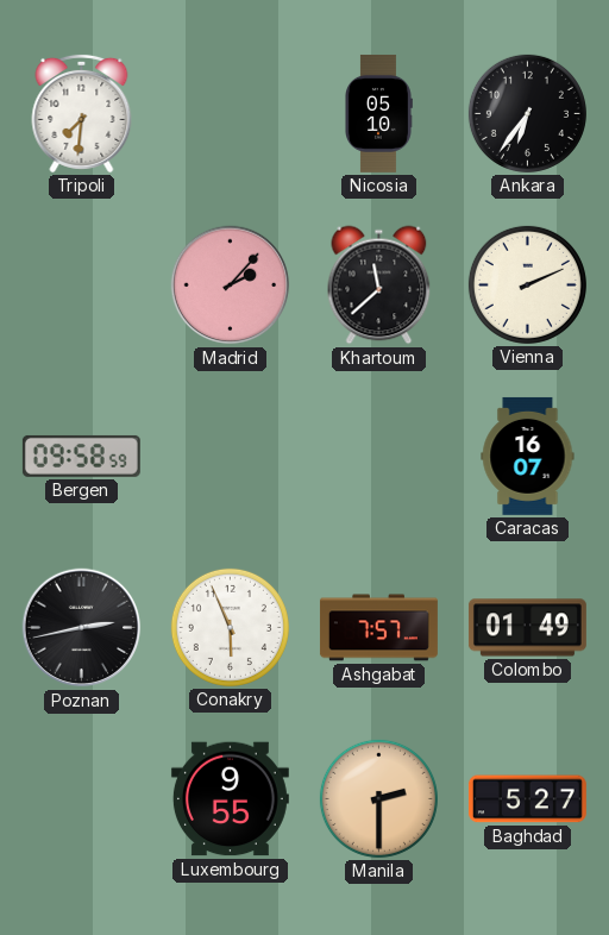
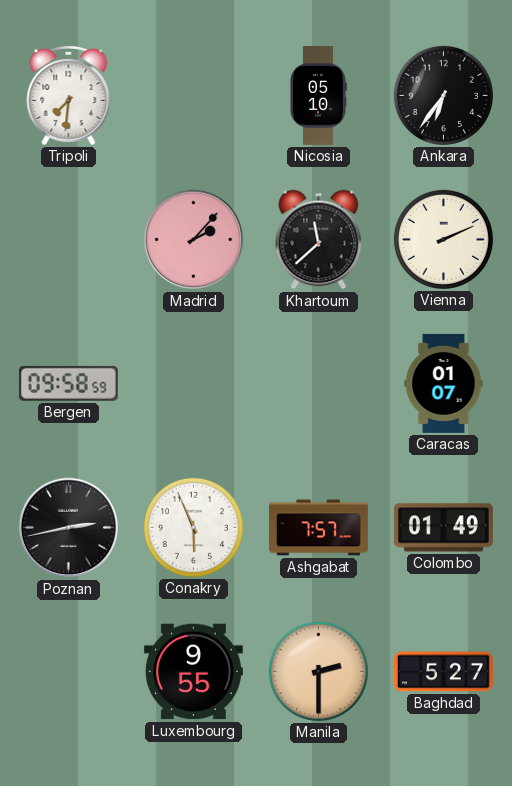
Caracas: 16:07 -> 01:07 (444, 383)
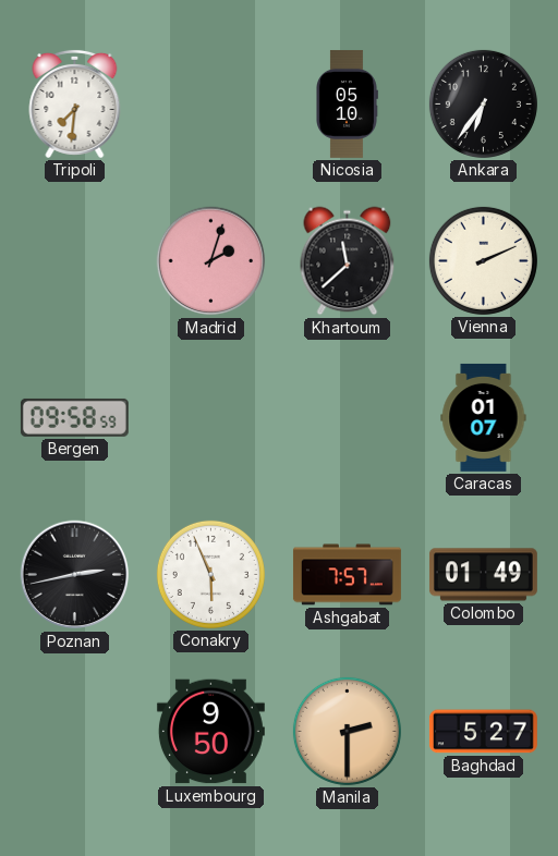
Madrid: 2:07 -> 2:03 (211, 261)
Luxembourg: 9:55 -> 9:50 (210, 732)
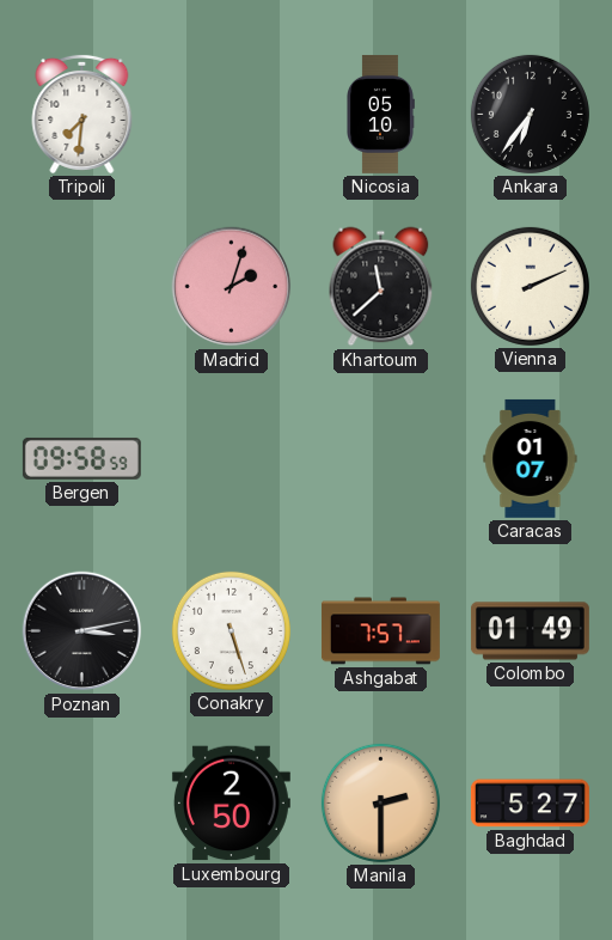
Poznan: 2:43 -> 3:13 (82, 631)
Conakry: 5:56 -> 5:27 (231, 630)
Luxembourg: 9:50 -> 2:50 (231, 804)
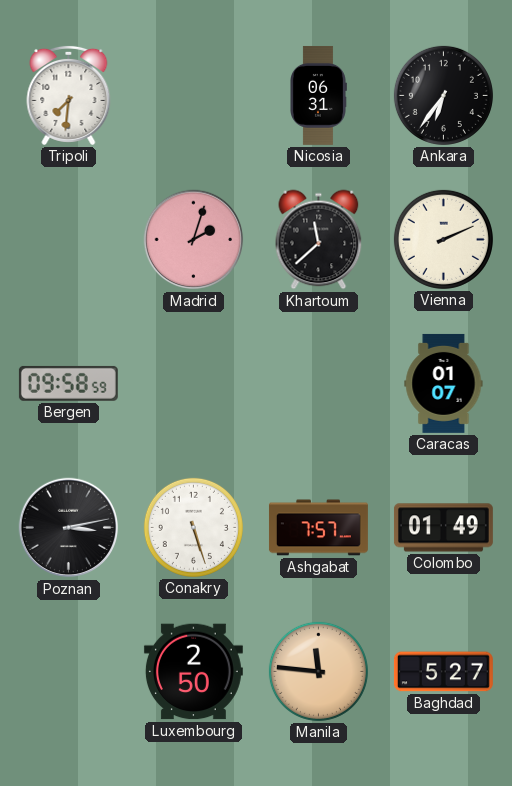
Nicosia: 05:10 -> 06:31 (319, 95)
Manila: 2:30 -> 11:46 (318, 671)
